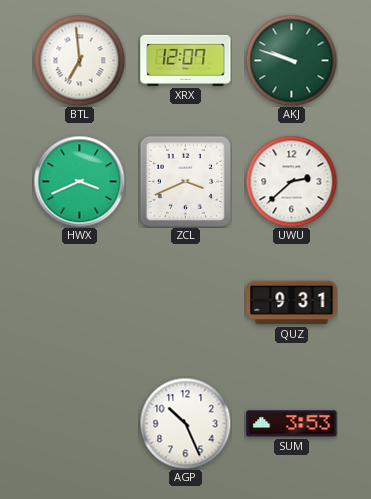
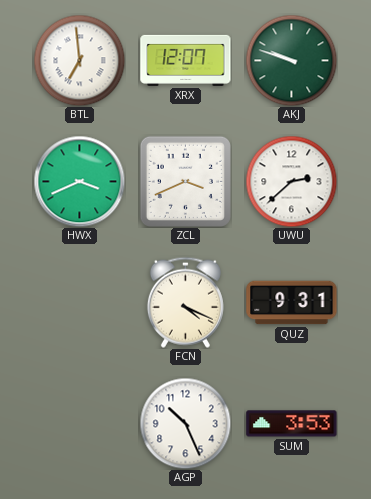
FCN: none -> 4:19 (185, 302)
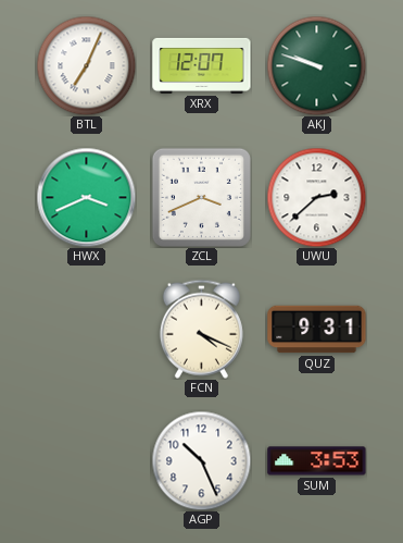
BTL: 6:59 -> 7:04 (86, 65)
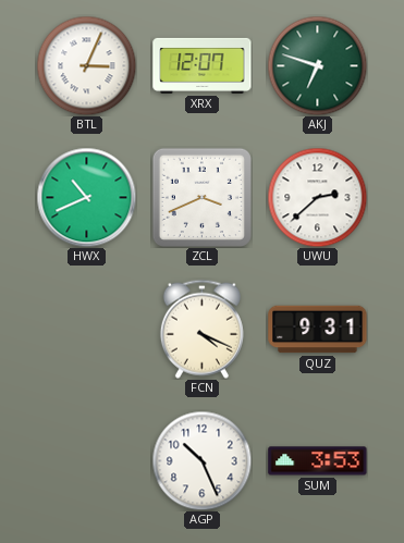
BTL: 7:04 -> 3:04 (86, 65)
AKJ: 9:48 -> 6:48 (317, 65)
HWX: 3:41 -> 10:41 (86, 197)
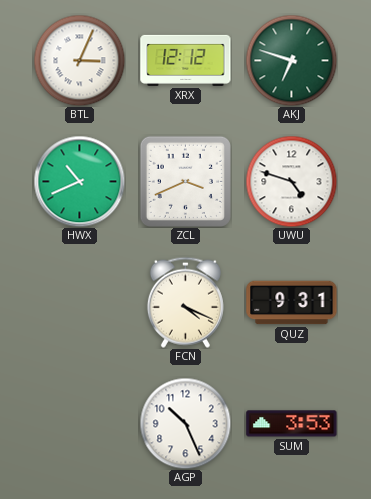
XRX: 12:07 -> 12:12 (186, 60)
UWU: 2:38 -> 4:48 (291, 181)
